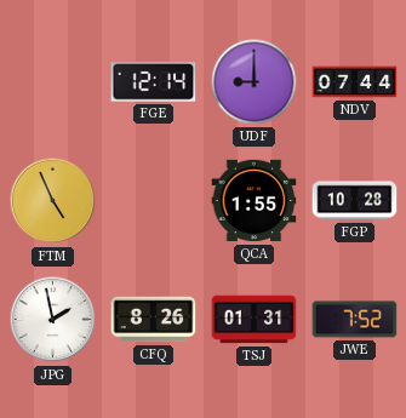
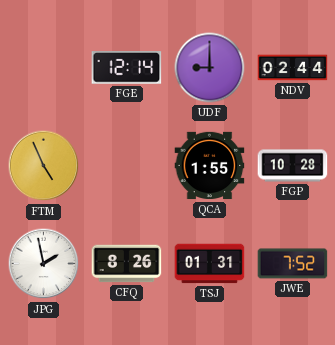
NDV: 07:44 -> 02:44 (293, 68)
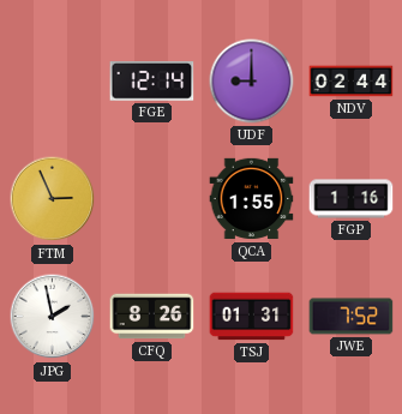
FTM: 4:56 -> 2:56 (53, 199)
FGP: 10:28 -> 1:16 (352, 199)
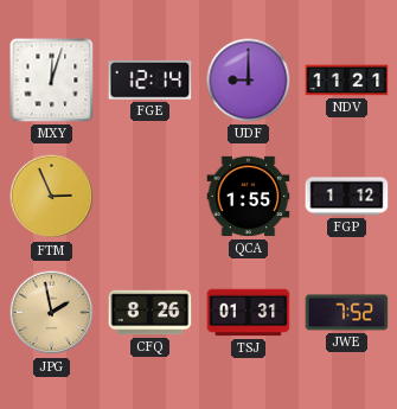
MXY: none -> 12:03 (52, 81)
NDV: 02:44 -> 11:21 (347, 81)
FGP: 1:16 -> 1:12 (347, 197)
JPG dial: white -> champagne (52, 313)
